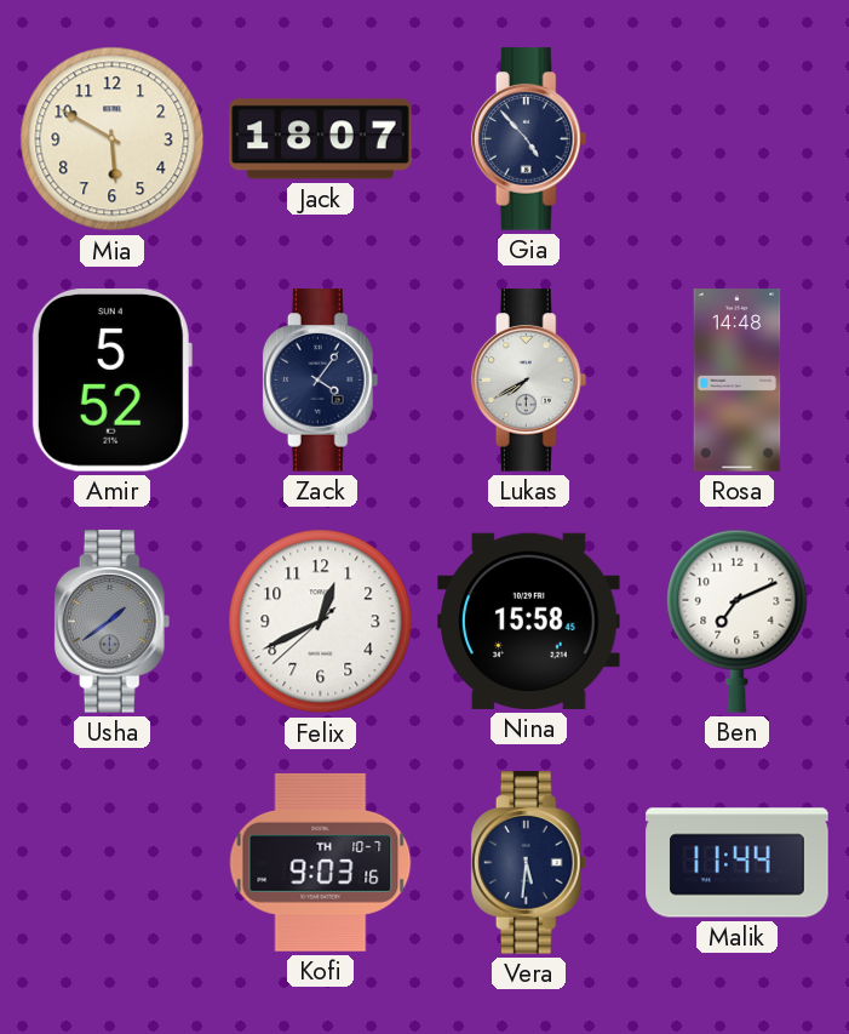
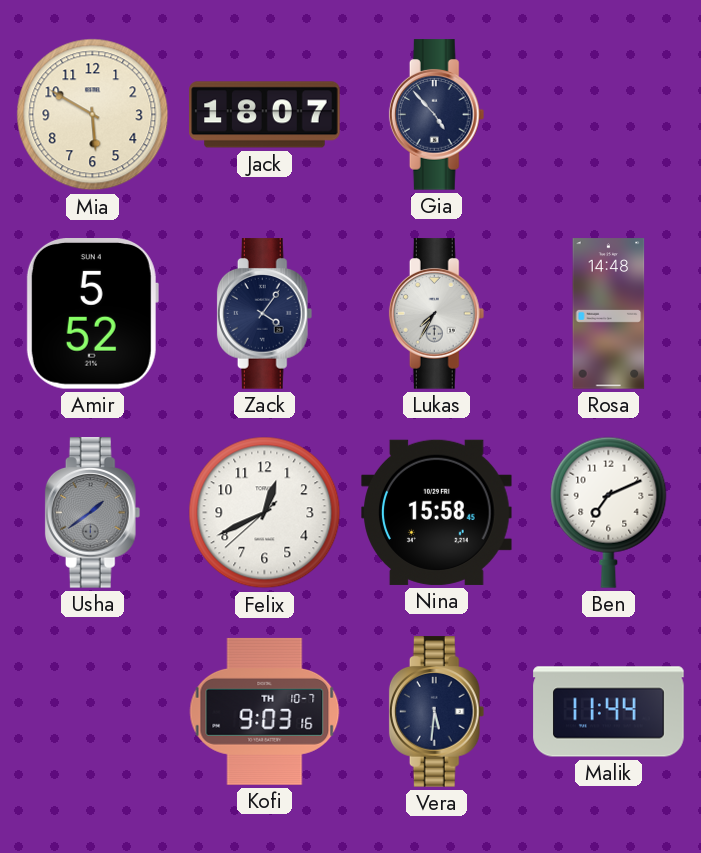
Lukas: 7:40 -> 7:35 (437, 314)
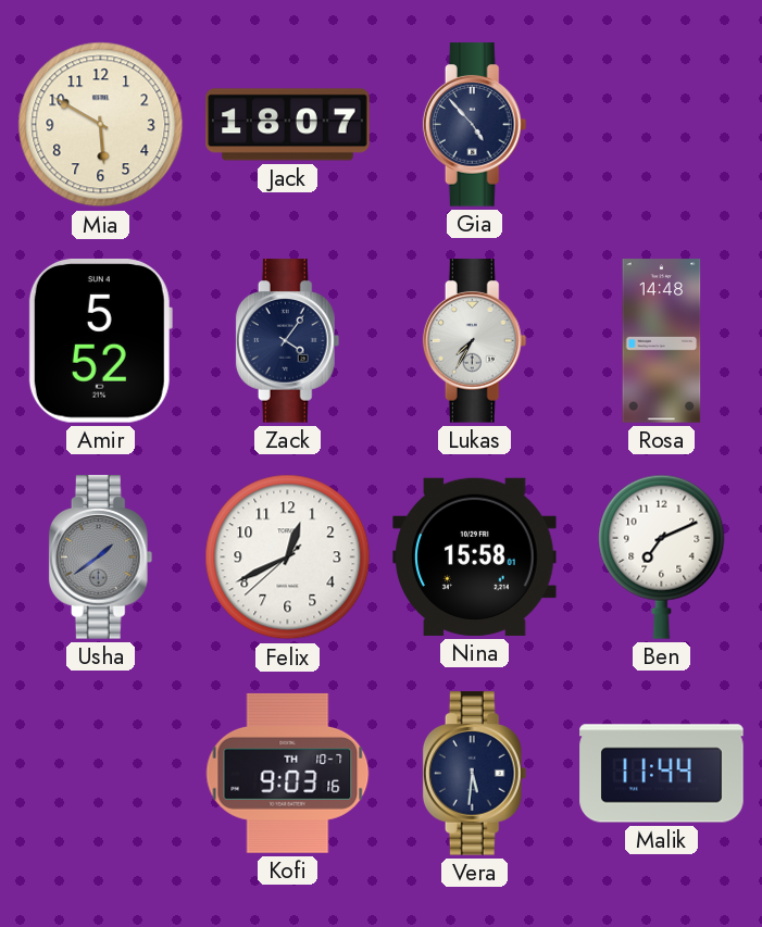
Nina: 15:58:45 -> 15:58:01 (475, 556)
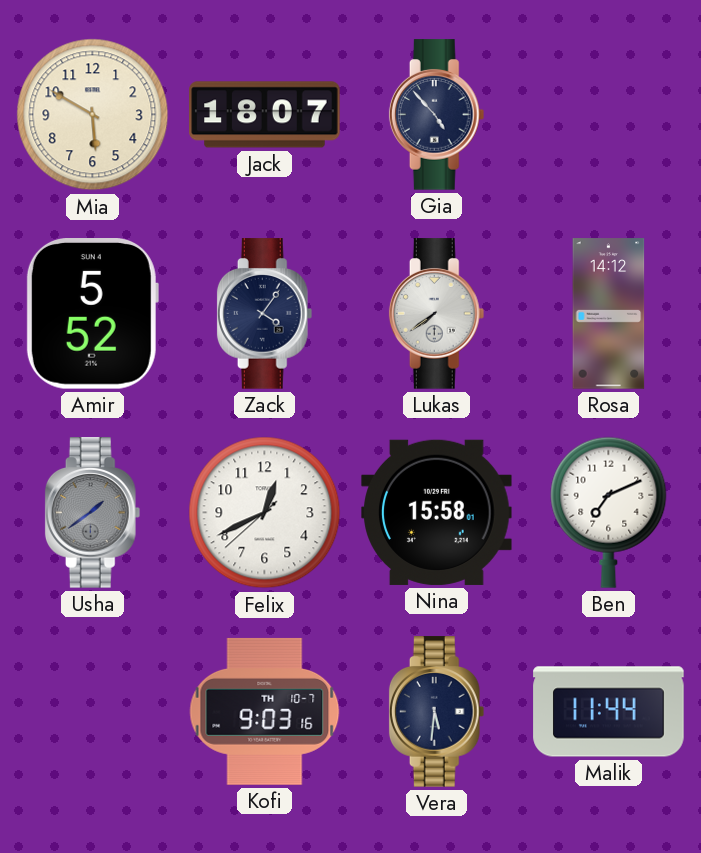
Lukas: 7:35 -> 7:39 (437, 314)
Rosa: 14:48 -> 14:12 (609, 314)
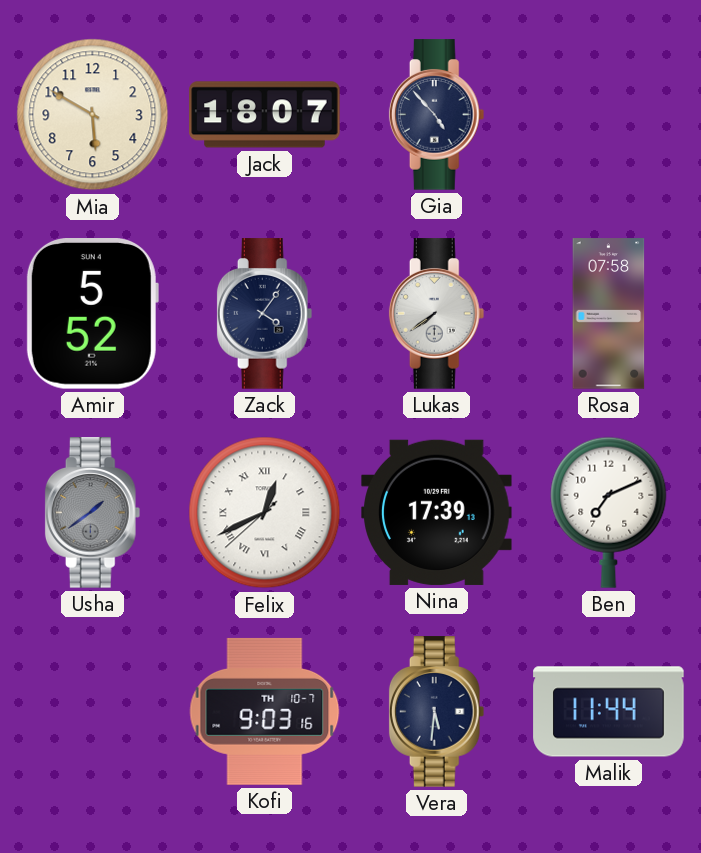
Rosa: 14:12 -> 07:58 (609, 314)
Felix numerals: Arabic -> Roman (265, 513)
Nina: 15:58 -> 17:39 (437, 512)
